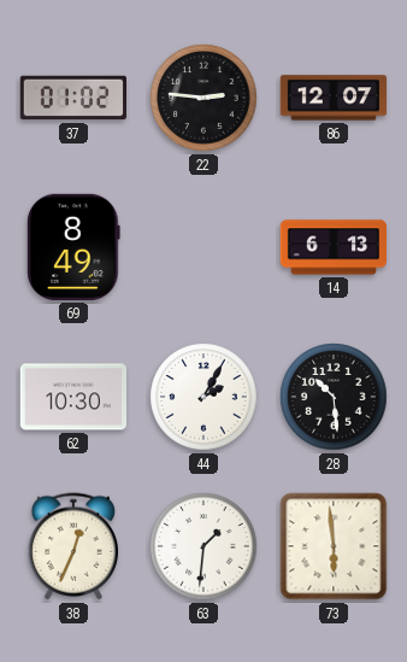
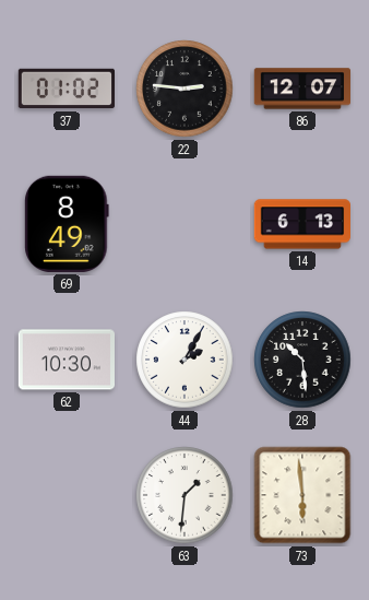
38: 12:34 -> none (72, 546)
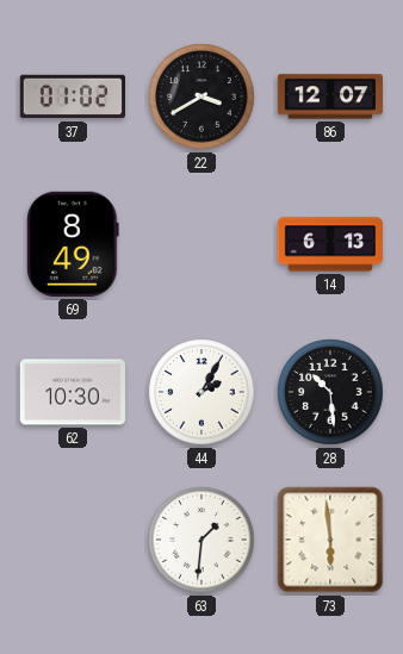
22: 2:46 -> 3:40 (201, 96)
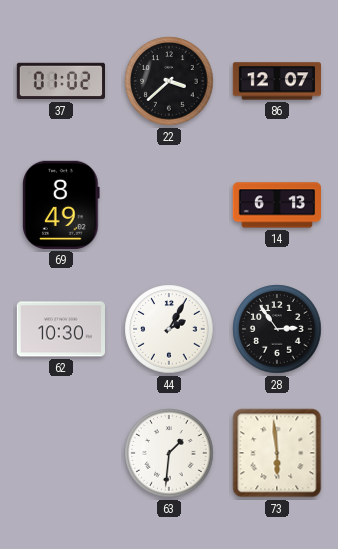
22: 3:40 -> 3:38 (169, 81)
28: 10:29 -> 2:54 (277, 329)
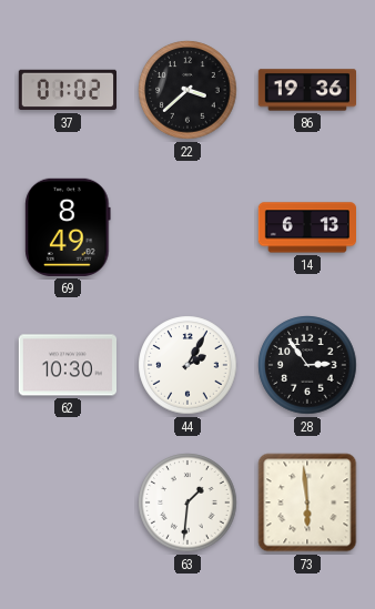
86: 12:07 -> 19:36 (307, 90)
